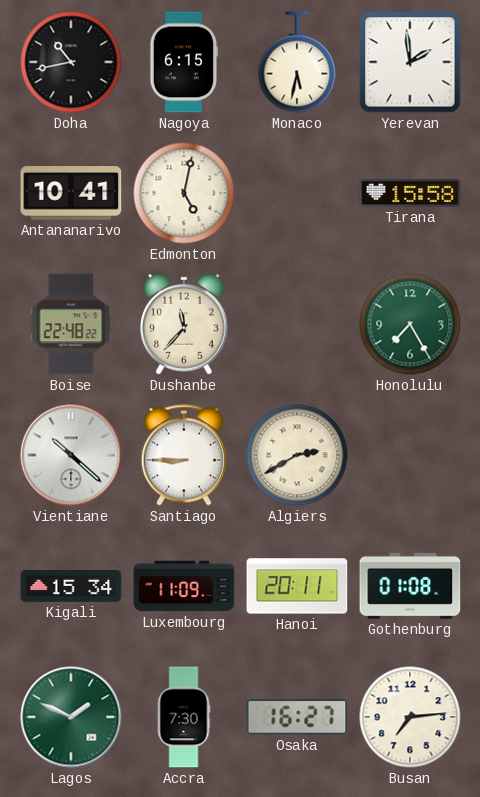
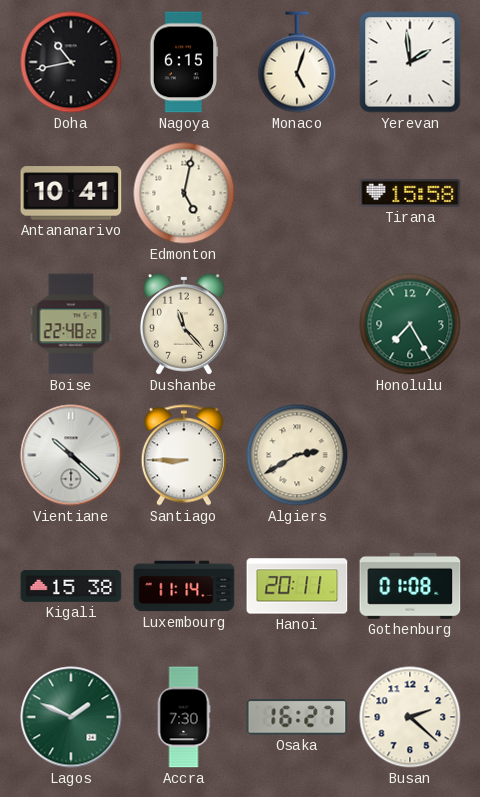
Monaco: 5:32 -> 5:03 (297, 62)
Dushanbe: 11:37 -> 11:23 (184, 324)
Kigali: 15:34 -> 15:38 (71, 587)
Luxembourg: 11:09 -> 11:14 (184, 586)
Busan: 7:14 -> 2:22 (410, 717)
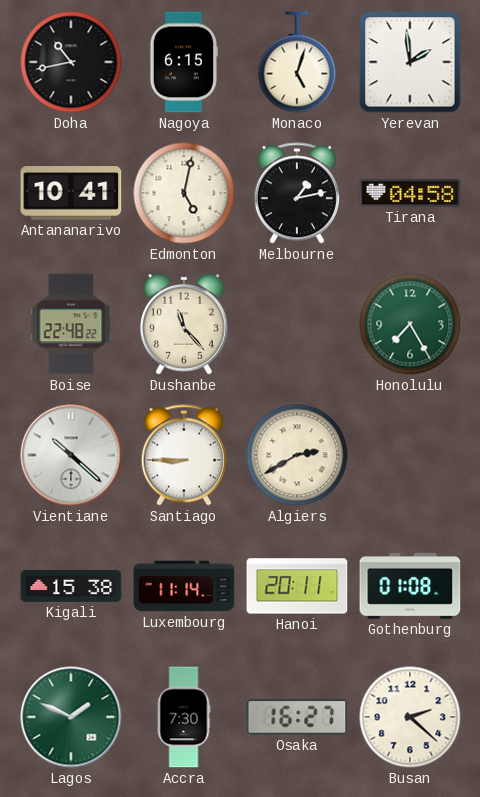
Melbourne: none -> 1:13 (297, 193)
Tirana: 15:58 -> 04:58 (410, 193)
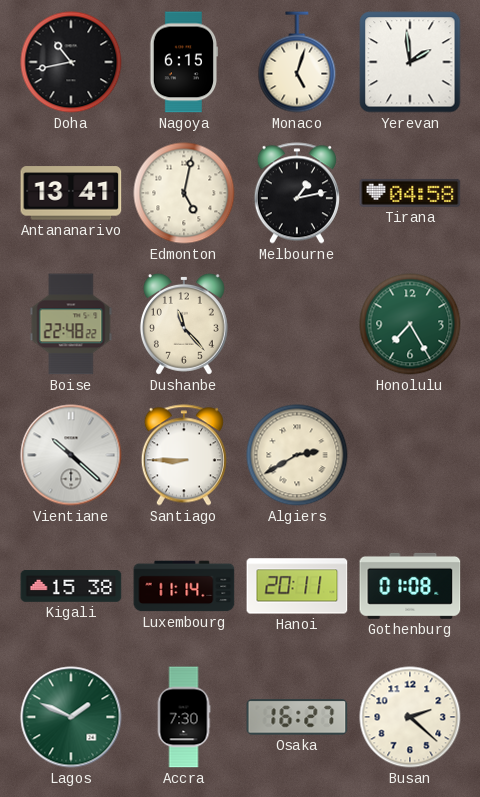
Antananarivo: 10:41 -> 13:41 (71, 193)
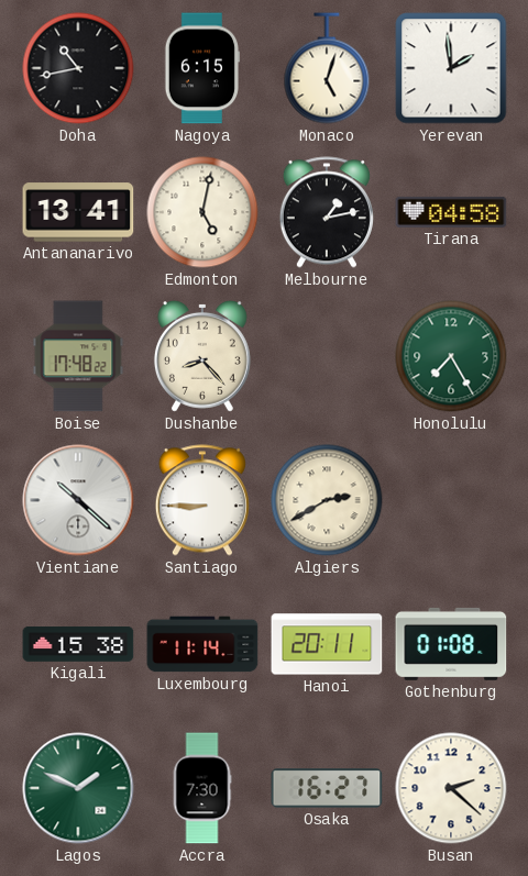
Boise: 22:48 -> 17:48 (78, 356)
Dushanbe: 11:23 -> 8:23 (202, 356)
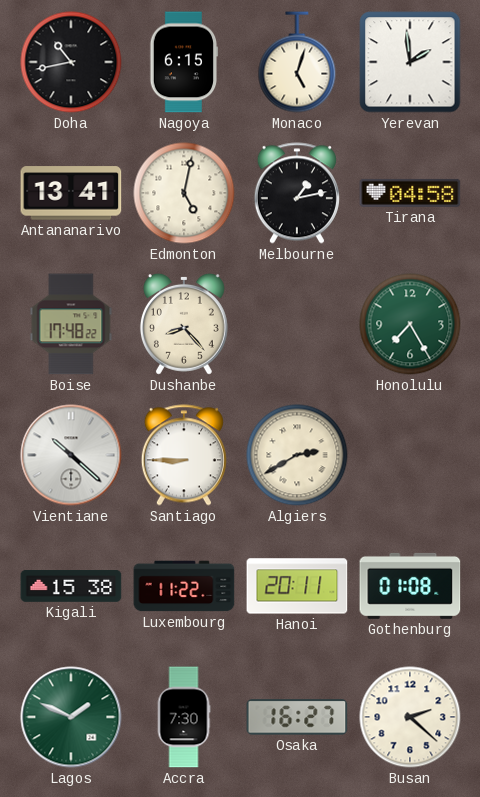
Luxembourg: 11:14 -> 11:22 (184, 586)
